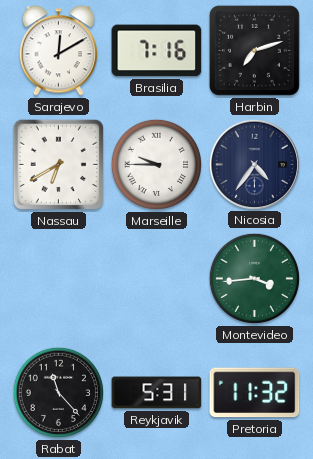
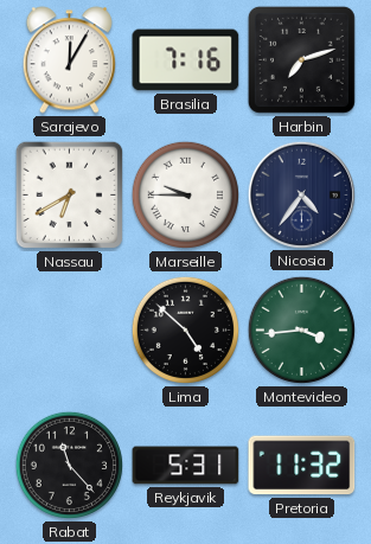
Sarajevo: 12:10 -> 12:05 (69, 60)
Lima: none -> 4:52 (185, 329)
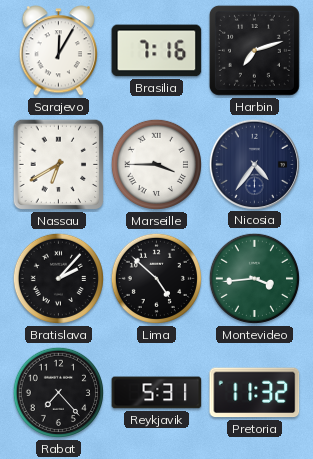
Marseille: 9:45 -> 3:45 (156, 164)
Bratislava: none -> 2:07 (58, 278)
Rabat: 11:23 -> 7:23 (58, 392)
